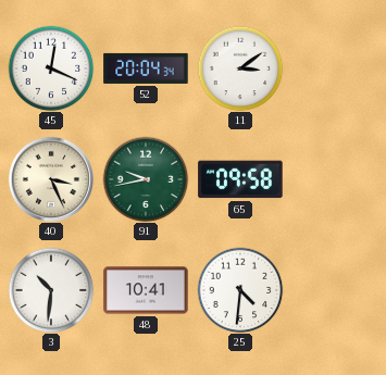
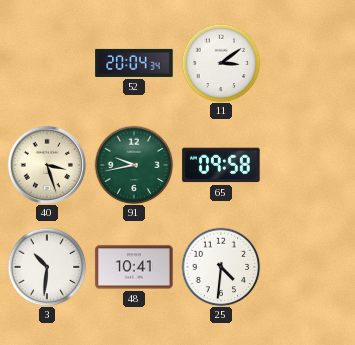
45: 12:19 -> none (51, 68)
40: 3:26 -> 3:27 (46, 164)
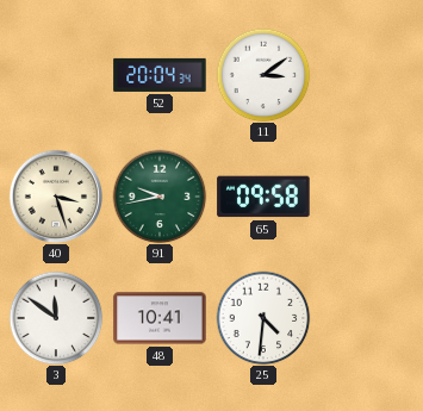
3: 10:31 -> 11:51 (56, 318)
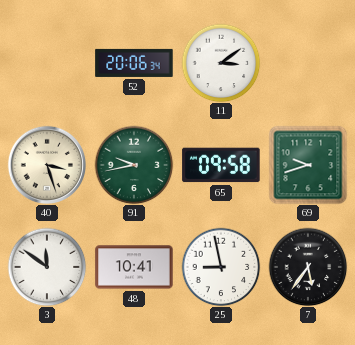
52: 20:04 -> 20:06 (134, 63)
69: none -> 9:42 (308, 165)
25: 4:31 -> 8:58 (221, 267)
7: none -> 5:36 (308, 267)
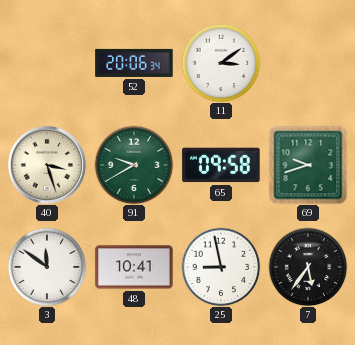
91: 9:43 -> 9:40 (134, 165)
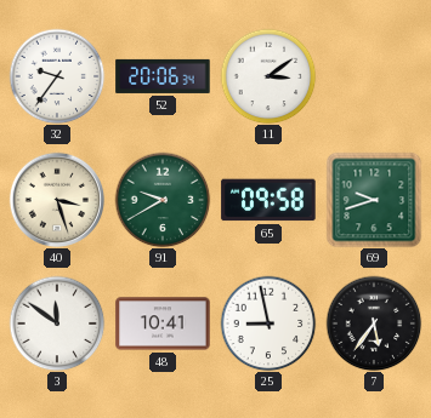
32: none -> 9:36 (57, 76)
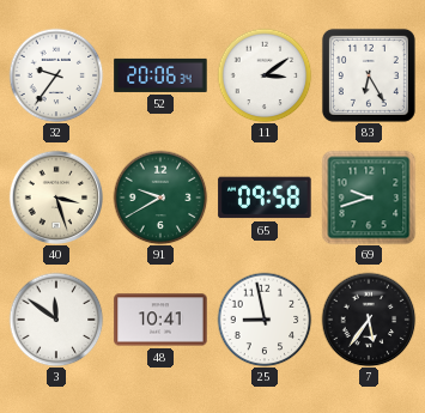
83: none -> 6:25 (369, 75)
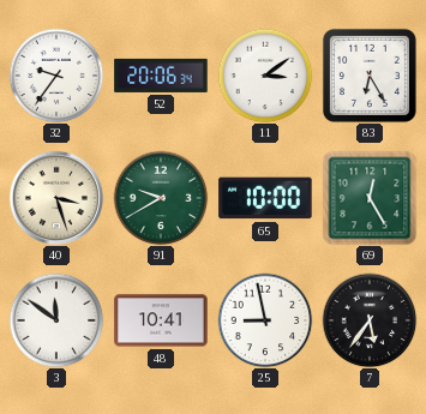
65: 09:58 -> 10:00 (265, 198)
69: 9:42 -> 12:25 (370, 198)
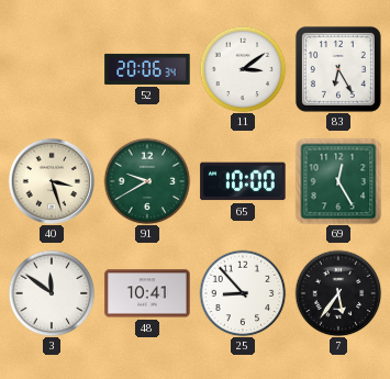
32: 9:36 -> none (56, 76)
25: 8:58 -> 8:53 (243, 293)
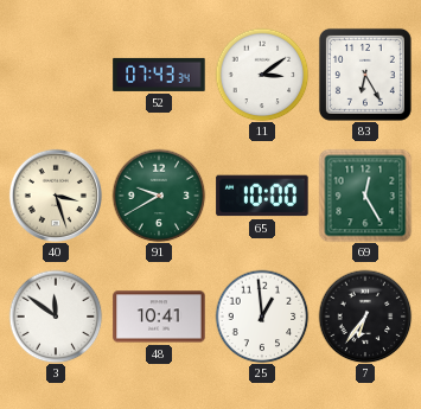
52: 20:06 -> 07:43 (159, 75)
25: 8:53 -> 12:59 (262, 317)
7: 5:36 -> 6:36 (365, 317)
